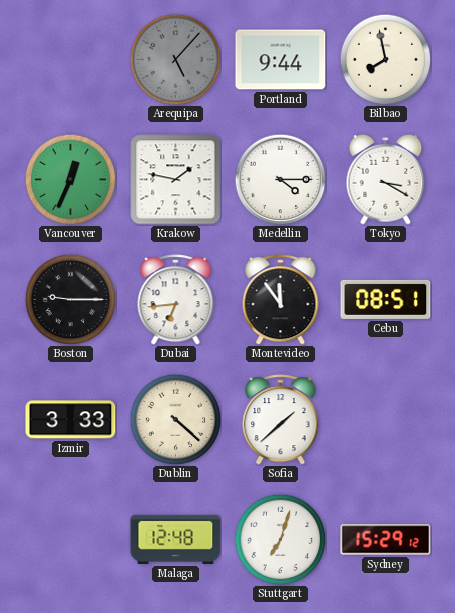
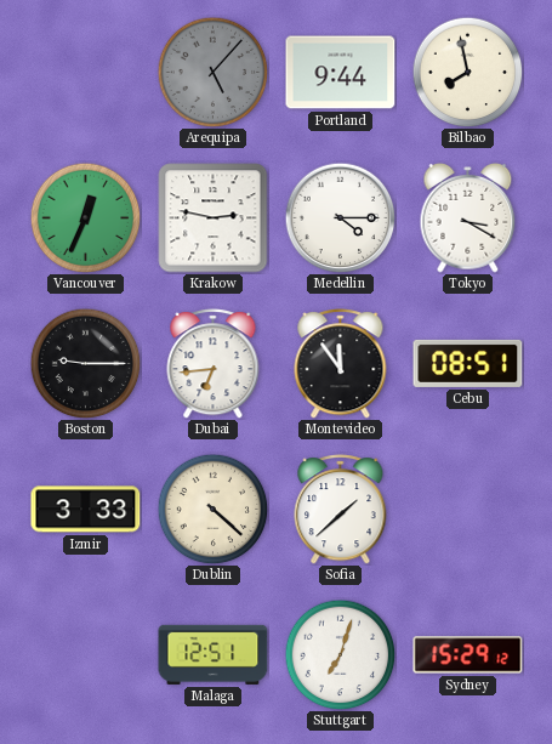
Krakow: 1:47 -> 2:47 (214, 218)
Malaga: 12:48 -> 12:51 (214, 654)
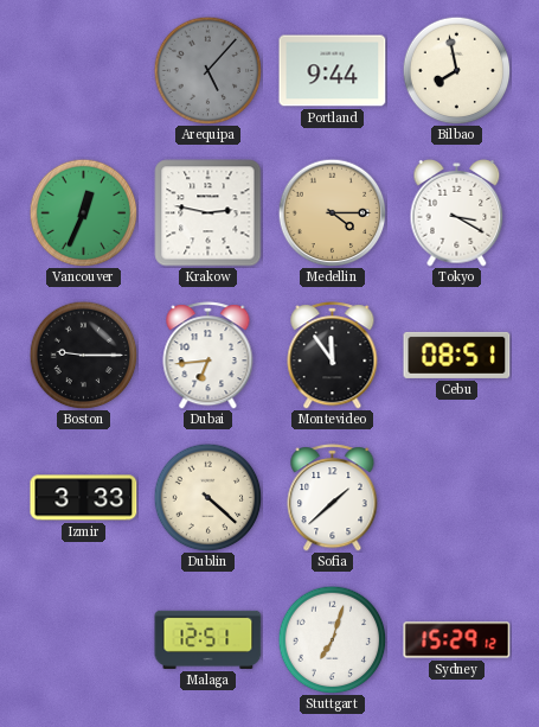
Medellin dial: white -> champagne (332, 212)
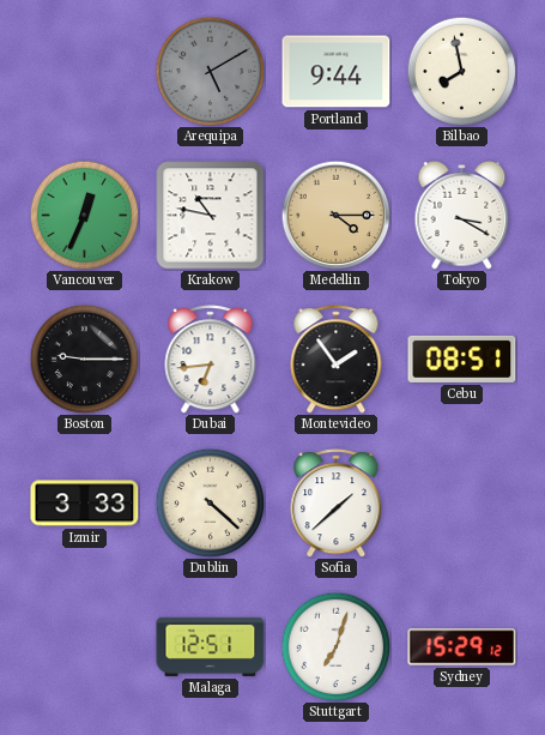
Arequipa: 5:07 -> 5:10 (210, 71)
Krakow: 2:47 -> 10:47 (211, 216)
Montevideo: 11:54 -> 1:54 (337, 360)
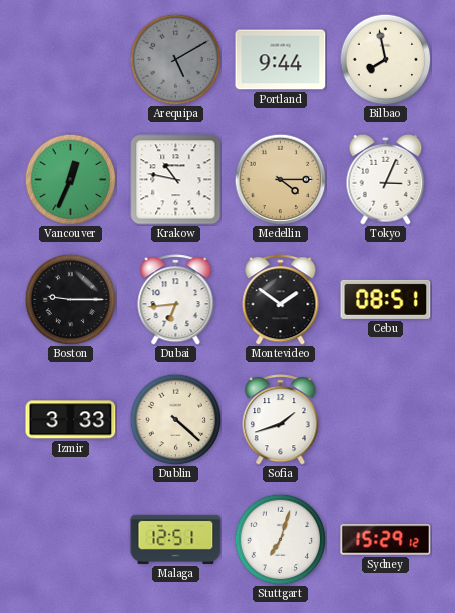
Tokyo: 3:20 -> 3:04 (386, 180)
Montevideo: 1:54 -> 1:51 (281, 300)
Sofia: 1:38 -> 1:42 (281, 420)
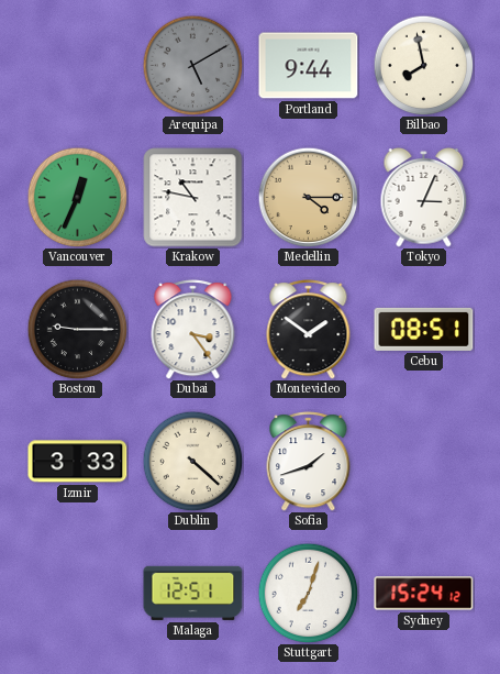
Dubai: 6:44 -> 3:24 (193, 330)
Sydney: 15:29 -> 15:24 (424, 594)
